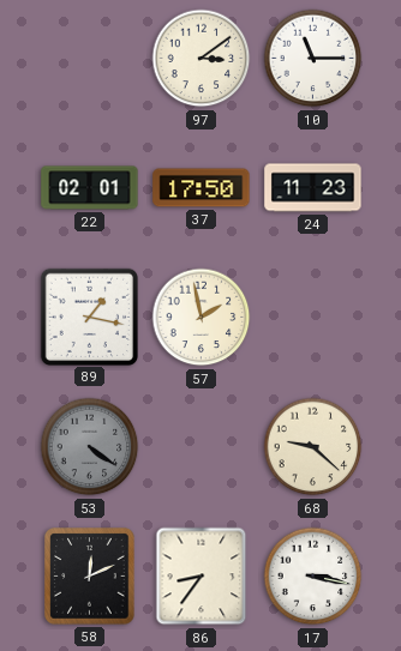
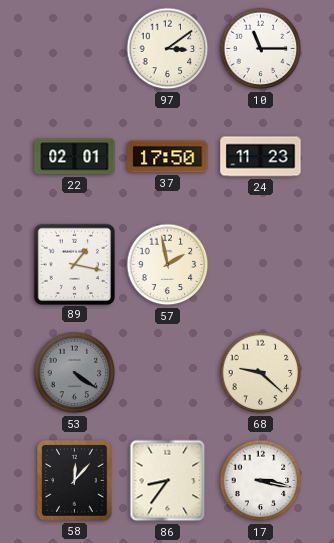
58: 12:11 -> 12:07 (75, 481)
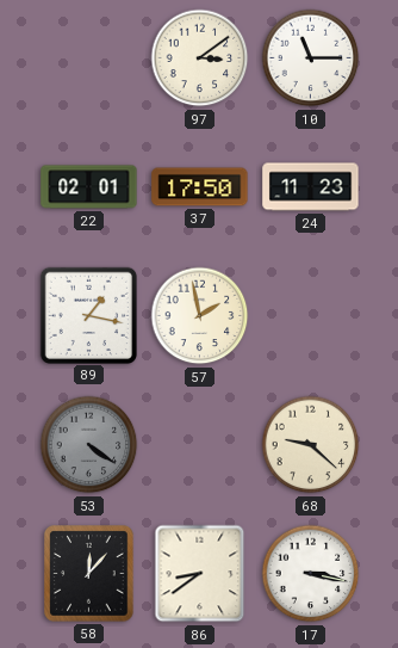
86: 8:36 -> 8:39 (200, 574)
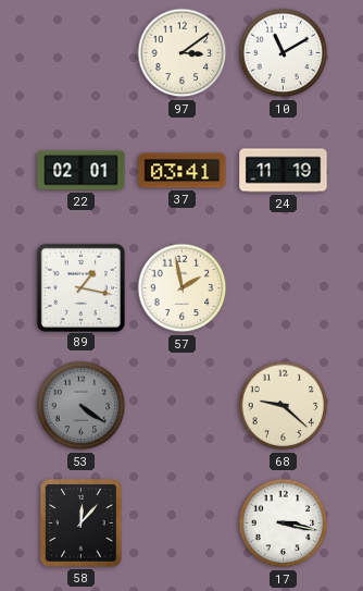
10: 11:15 -> 11:10 (284, 53)
37: 17:50 -> 03:41 (183, 171)
24: 11:23 -> 11:19 (284, 171)
86: 8:39 -> none (200, 574)
